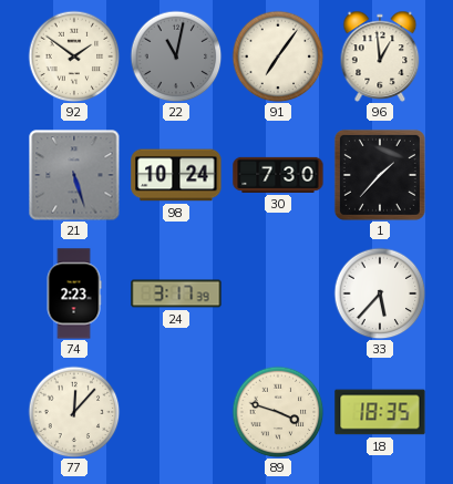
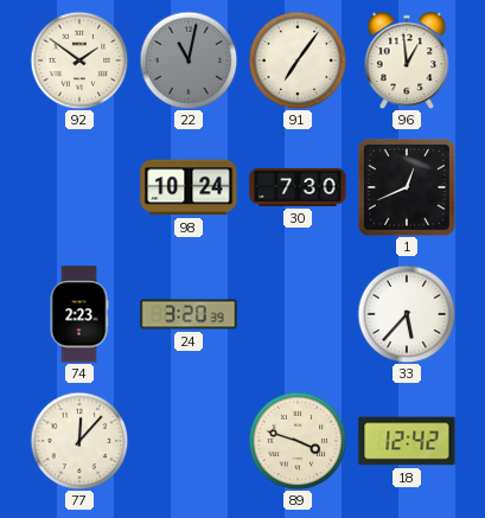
21: 5:27 -> none (74, 175)
1: 1:37 -> 12:41 (407, 187)
24: 3:17 -> 3:20 (189, 314)
18: 18:35 -> 12:42 (407, 441)
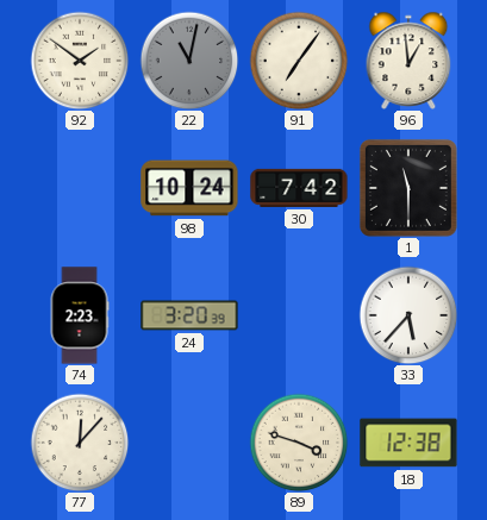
30: 7:30 -> 7:42 (299, 188)
1: 12:41 -> 11:30 (408, 188)
18: 12:42 -> 12:38 (408, 443)
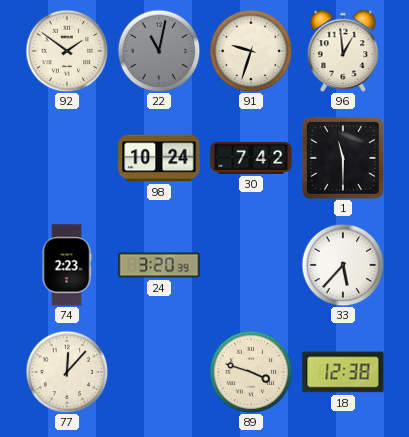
91: 7:06 -> 9:33 (251, 51)
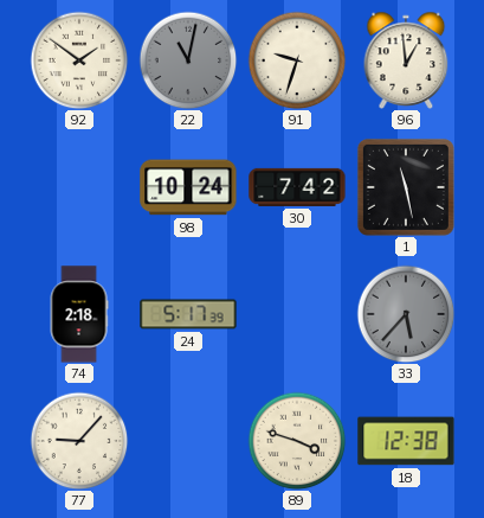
1: 11:30 -> 11:28 (406, 187)
74: 2:23 -> 2:18 (79, 314)
24: 3:20 -> 5:17 (188, 314)
33 dial: white -> grey (406, 314)
77: 12:07 -> 9:07 (79, 441)
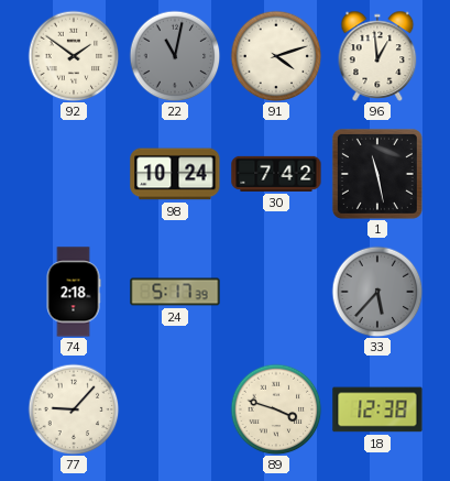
91: 9:33 -> 4:12 (276, 56)
